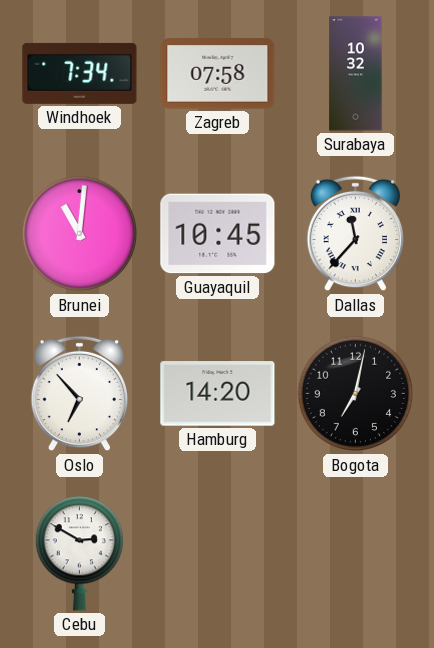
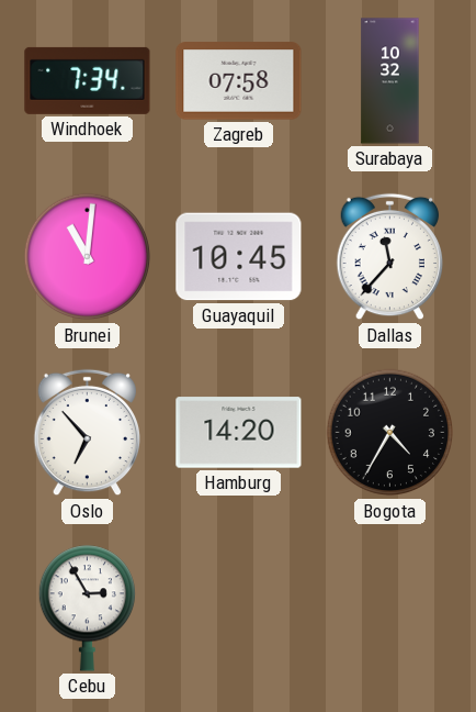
Bogota: 7:02 -> 4:35 (390, 433)
Cebu: 2:50 -> 2:55 (87, 609)
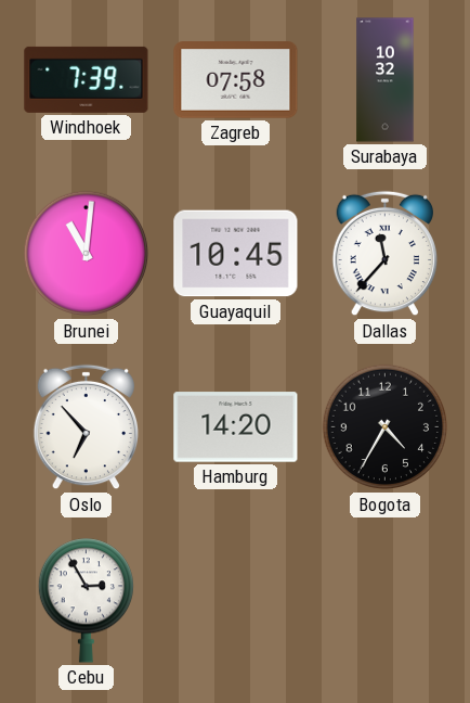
Windhoek: 7:34 -> 7:39 (87, 79)
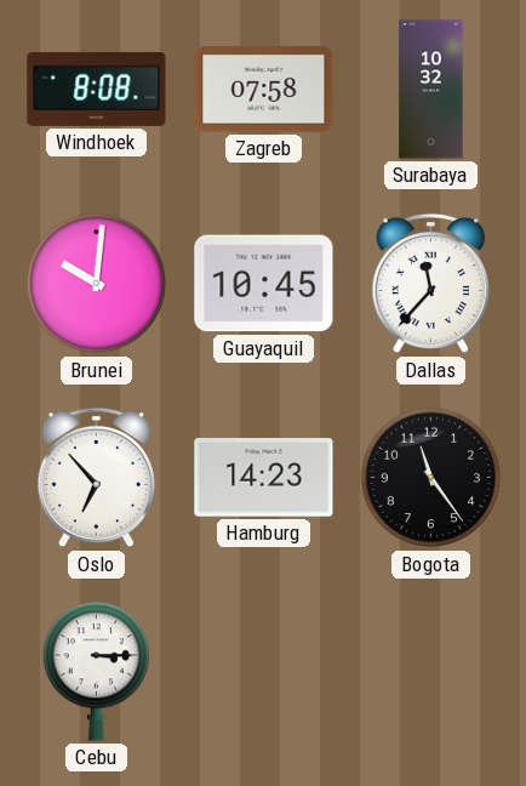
Windhoek: 7:39 -> 8:08 (97, 89)
Brunei: 11:01 -> 10:01 (97, 284)
Hamburg: 14:20 -> 14:23 (264, 478)
Bogota: 4:35 -> 11:24 (431, 478)
Cebu: 2:55 -> 3:15 (96, 672)
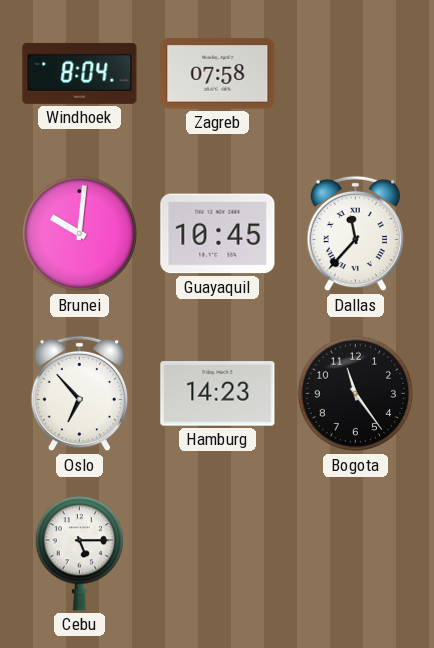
Windhoek: 8:08 -> 8:04 (80, 73)
Surabaya: 10:32 -> none (431, 90)
Cebu: 3:15 -> 5:15 (79, 554)
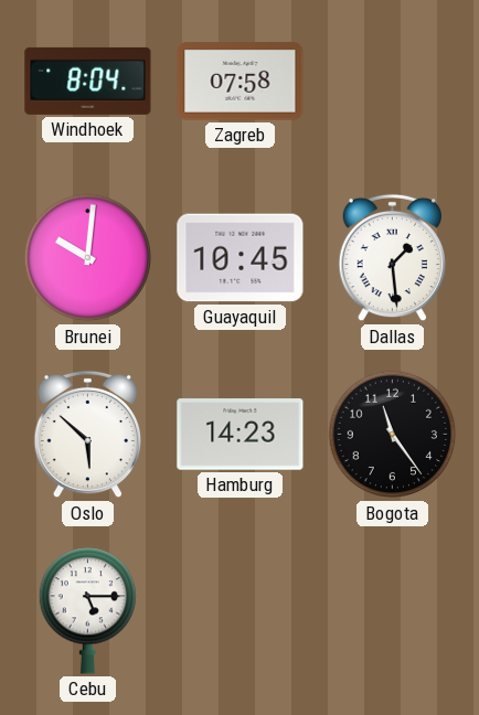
Dallas: 11:37 -> 1:29 (392, 258)
Oslo: 6:53 -> 5:52 (87, 435)
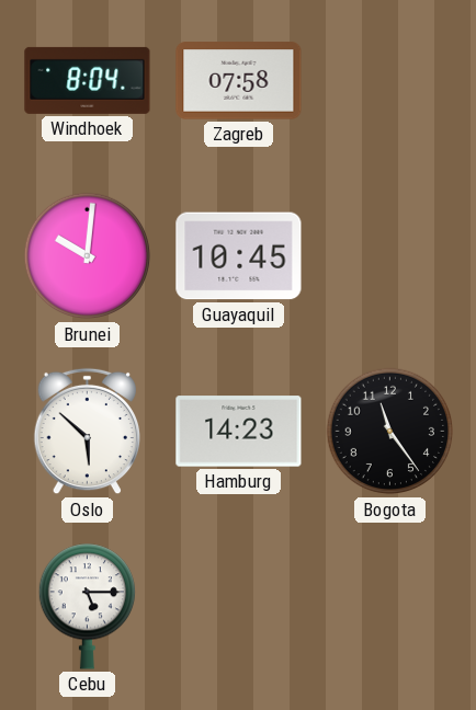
Dallas: 1:29 -> none (392, 258)
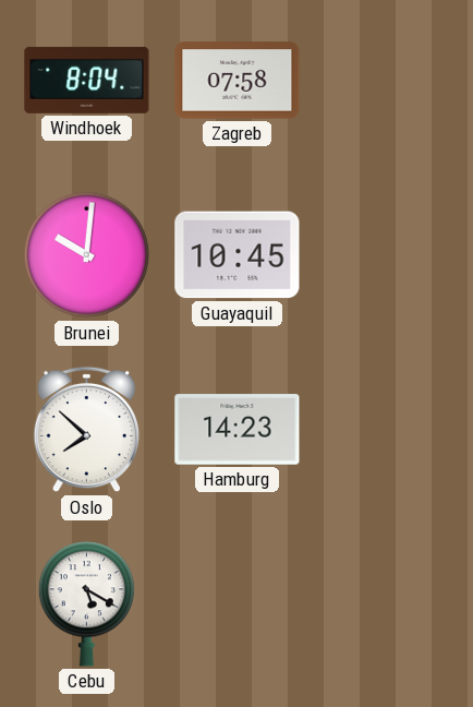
Oslo: 5:52 -> 7:52 (86, 430)
Bogota: 11:24 -> none (390, 432)
Cebu: 5:15 -> 5:20 (86, 604)
